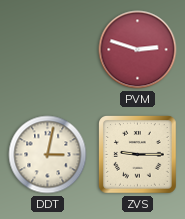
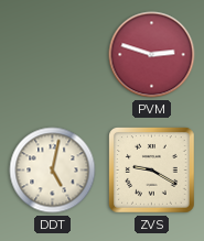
DDT: 3:02 -> 5:02 (53, 171)
ZVS: 9:15 -> 9:20 (152, 171)
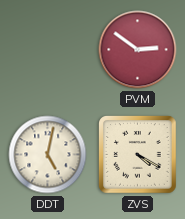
PVM: 2:48 -> 2:51 (138, 50)
ZVS: 9:20 -> 4:20 (138, 155)
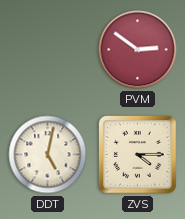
ZVS: 4:20 -> 4:15 (138, 155)
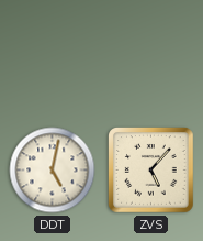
PVM: 2:51 -> none (138, 50)
ZVS: 4:15 -> 5:07 (151, 171)
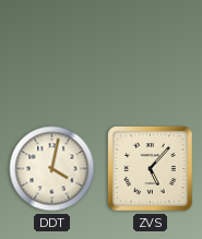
DDT: 5:02 -> 4:02 (52, 169)
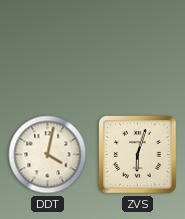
ZVS: 5:07 -> 6:03 (138, 155)
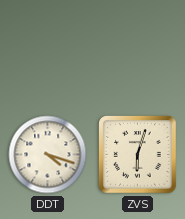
DDT: 4:02 -> 4:18 (48, 155)
